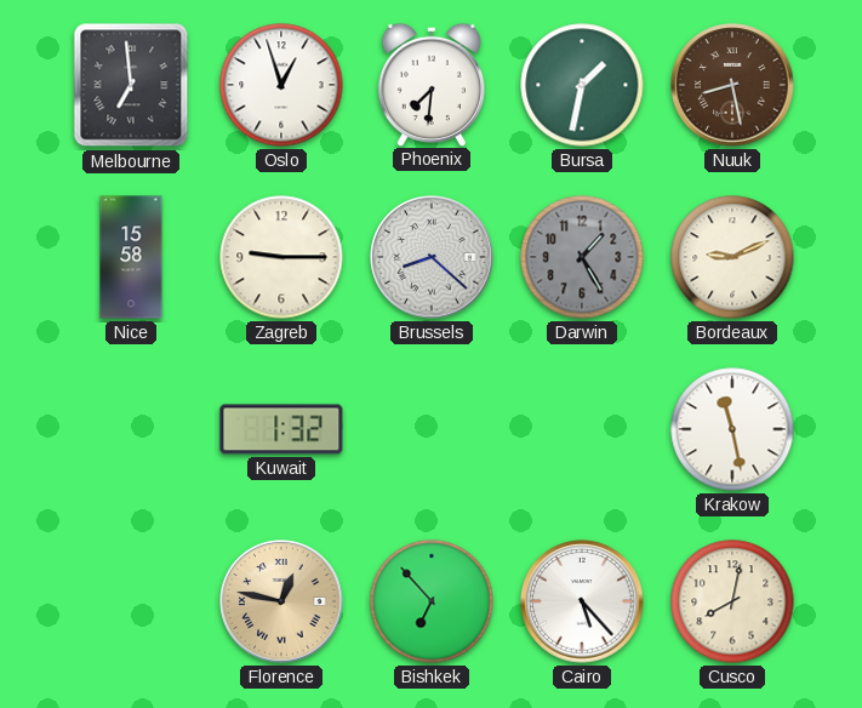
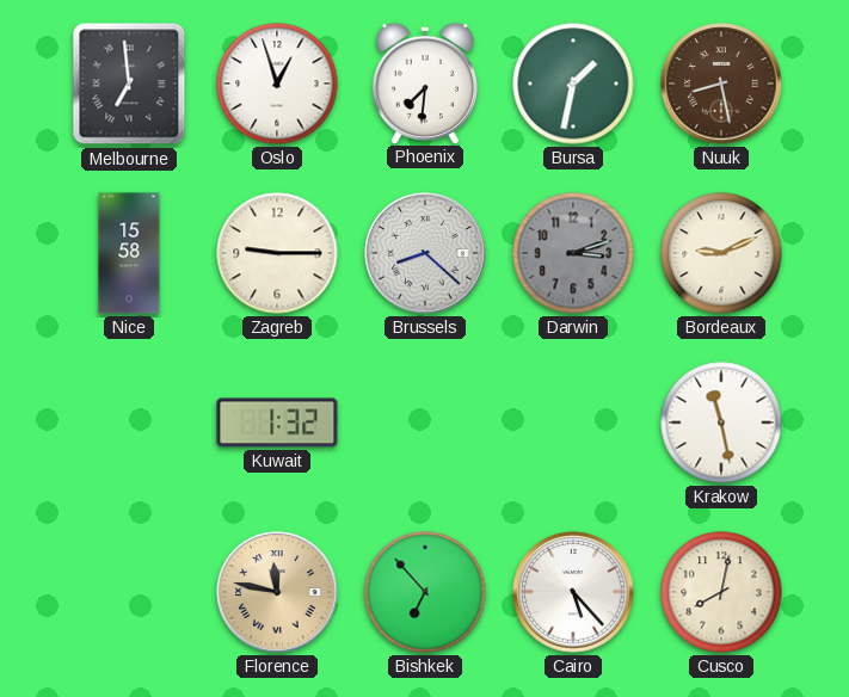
Darwin: 1:25 -> 3:12 (573, 253)
Florence: 12:47 -> 11:47 (277, 592)
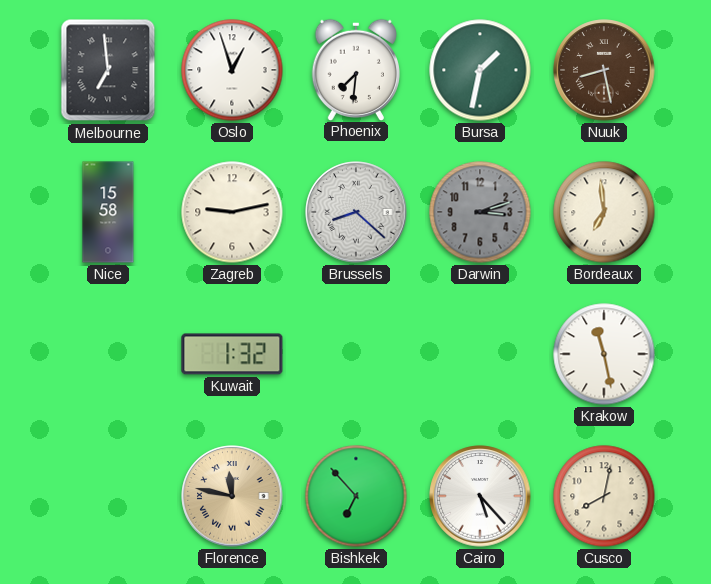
Zagreb: 9:15 -> 9:13 (232, 212)
Bordeaux: 9:11 -> 6:59 (604, 212)
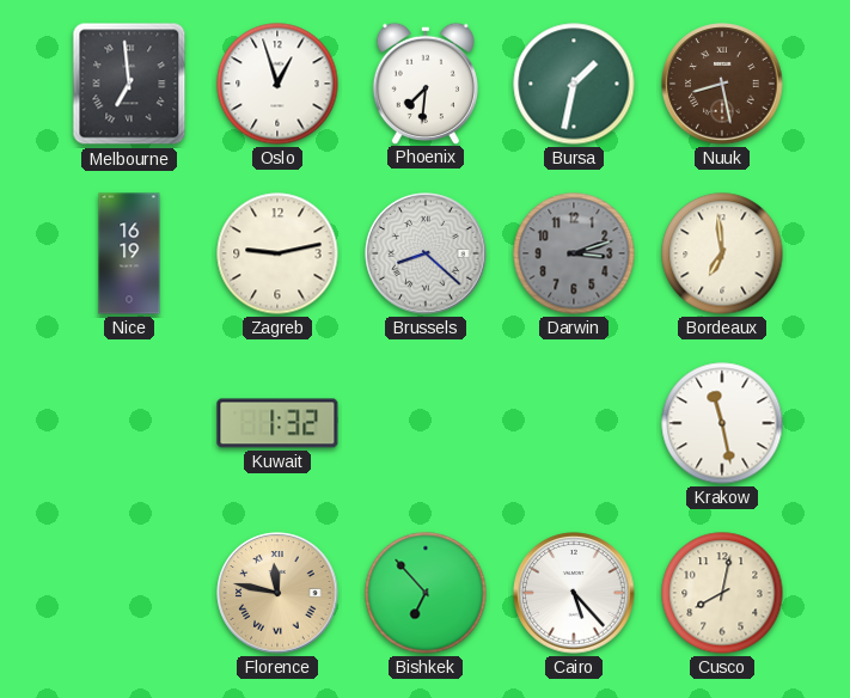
Nice: 15:58 -> 16:19 (129, 253)
